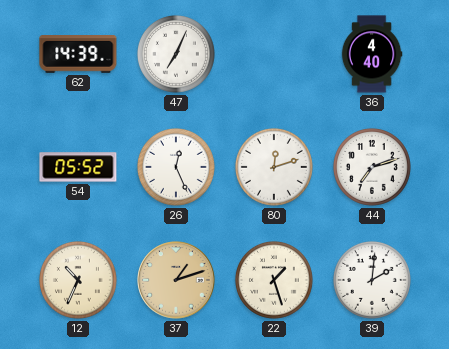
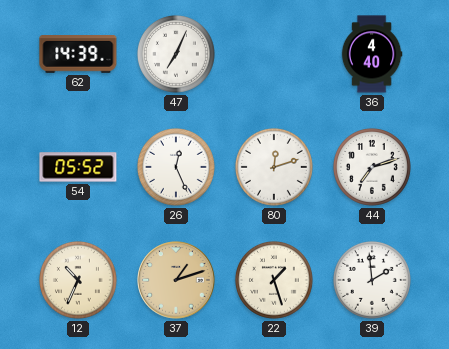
39: 2:01 -> 1:59 (372, 280)
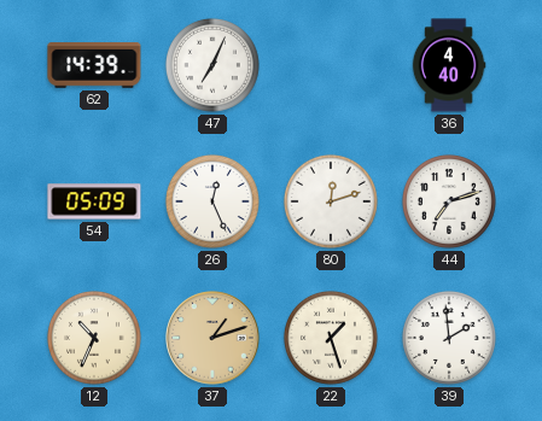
54: 05:52 -> 05:09 (94, 201)
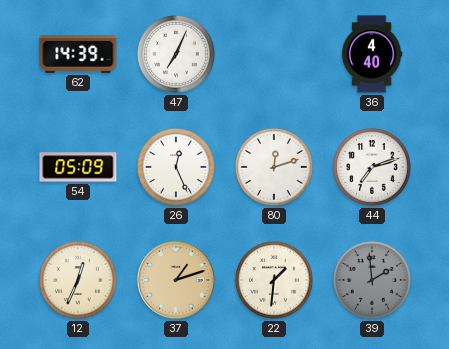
12: 10:34 -> 12:34 (78, 280)
22: 1:27 -> 1:31 (274, 280)
39 dial: white -> grey (372, 280)
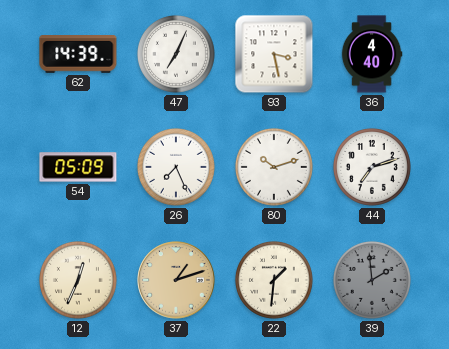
93: none -> 3:28 (274, 54)
26: 12:26 -> 7:26 (176, 167)
80: 12:12 -> 10:12 (274, 167)
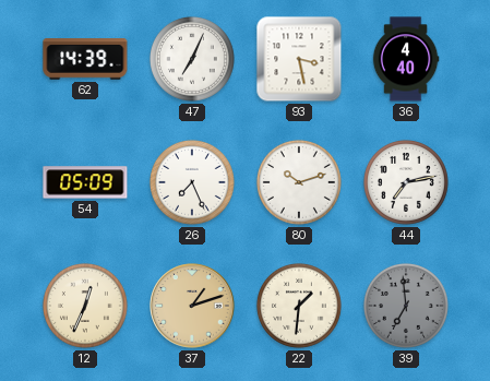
44: 7:12 -> 7:13 (406, 182)
39: 1:59 -> 6:59 (406, 306)
